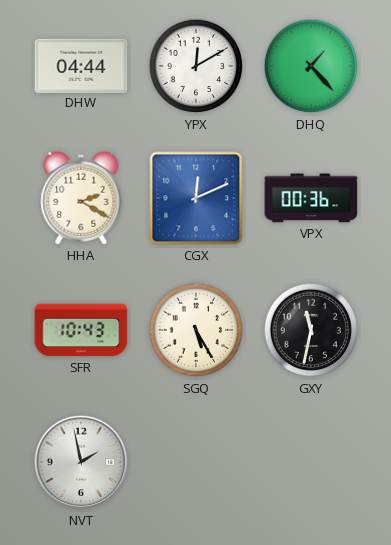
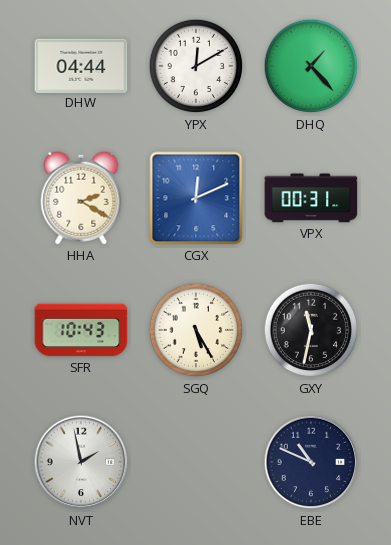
VPX: 00:36 -> 00:31 (311, 198)
EBE: none -> 10:49 (311, 462)
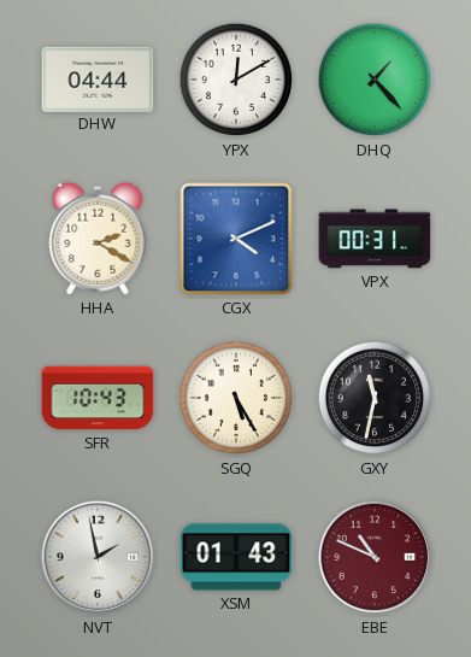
CGX: 12:11 -> 4:11 (236, 239)
XSM: none -> 01:43 (236, 557)
EBE dial: navy -> burgundy (375, 557)
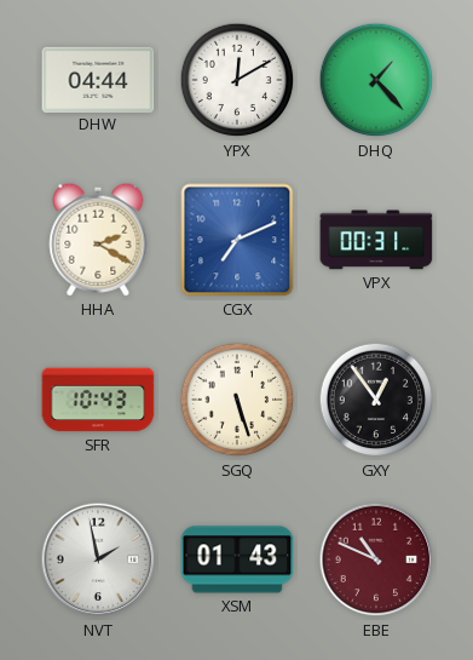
CGX: 4:11 -> 7:11 (237, 240)
SGQ: 5:25 -> 5:27 (237, 400)
GXY: 11:32 -> 12:54 (376, 400)
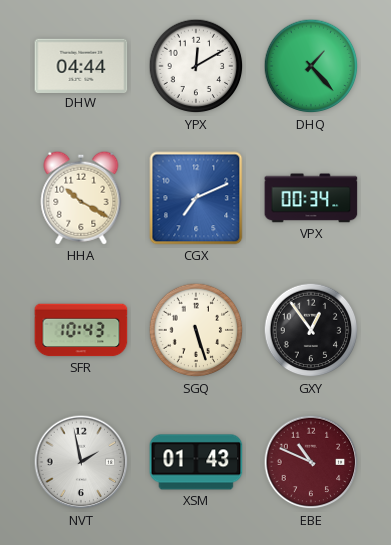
HHA: 2:20 -> 10:20 (81, 198)
VPX: 00:31 -> 00:34 (311, 198)
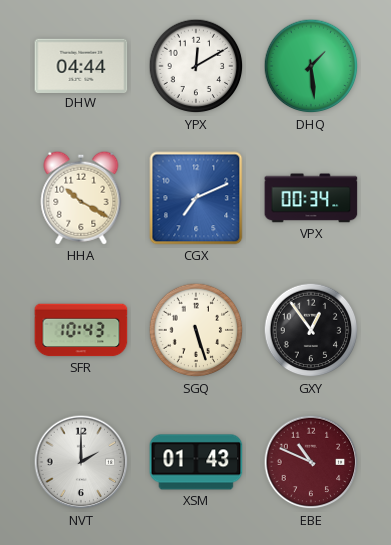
DHQ: 1:23 -> 1:29 (311, 66)
NVT: 1:58 -> 2:00 (81, 462)
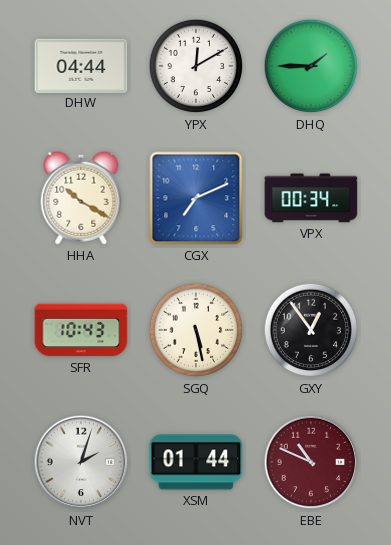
DHQ: 1:29 -> 1:45 (311, 66)
SGQ: 5:27 -> 5:28 (196, 330)
NVT: 2:00 -> 2:03 (81, 462)
XSM: 01:43 -> 01:44 (196, 462)
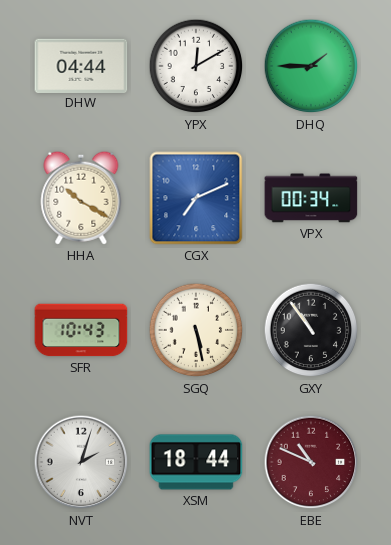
GXY: 12:54 -> 10:54 (311, 330)
XSM: 01:44 -> 18:44 (196, 462)
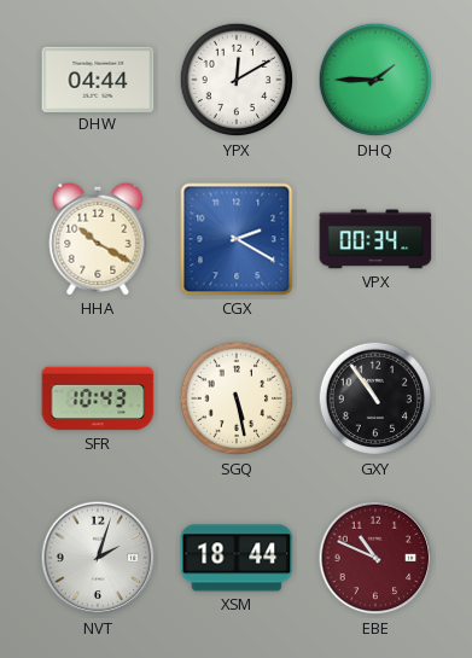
CGX: 7:11 -> 2:20 (237, 239)
